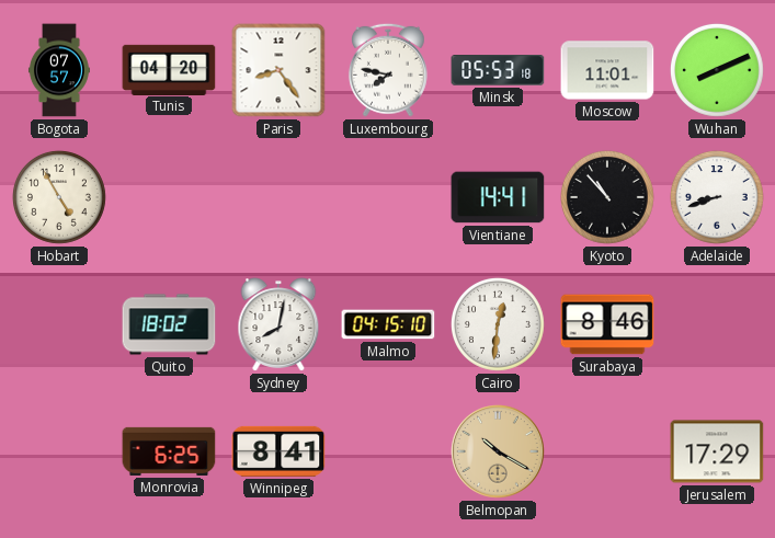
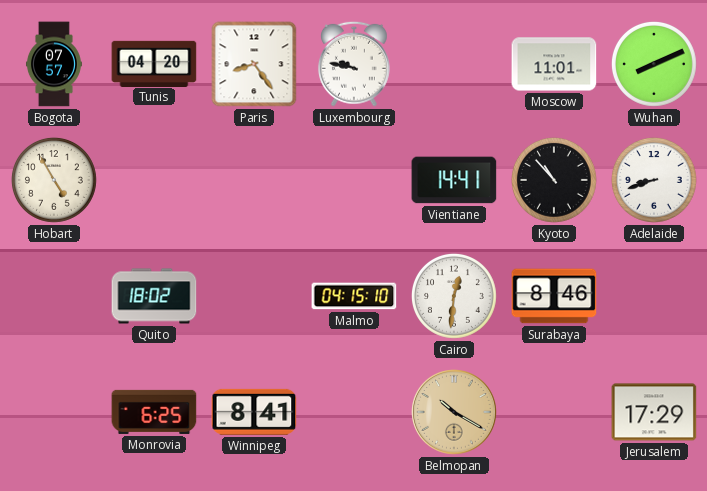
Luxembourg: 7:47 -> 9:47 (354, 64)
Minsk: 05:53 -> none (498, 70)
Sydney: 8:02 -> none (278, 324)
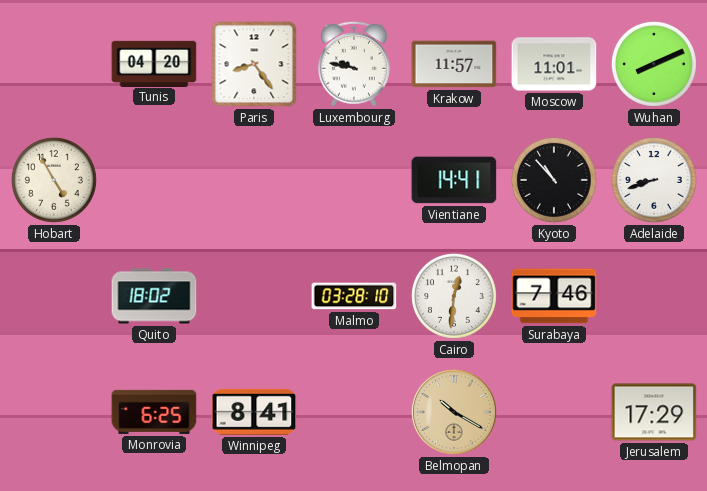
Bogota: 07:57 -> none (54, 64)
Krakow: none -> 11:57 (454, 64)
Malmo: 04:15 -> 03:28 (354, 296)
Surabaya: 8:46 -> 7:46 (554, 296)
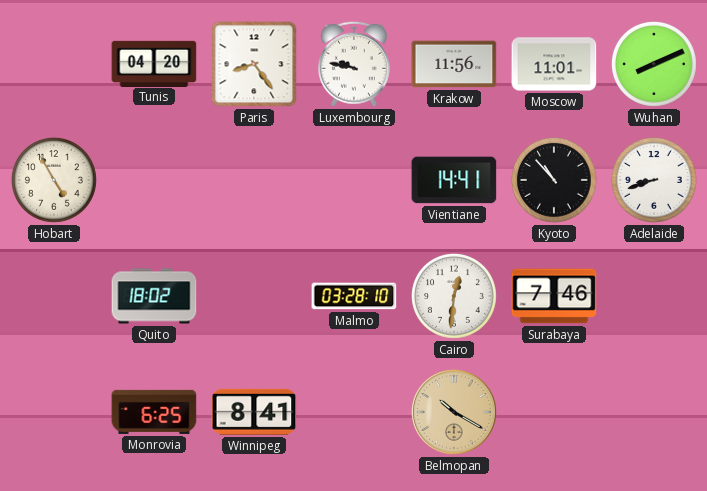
Krakow: 11:57 -> 11:56 (454, 64)
Jerusalem: 17:29 -> none (654, 412)
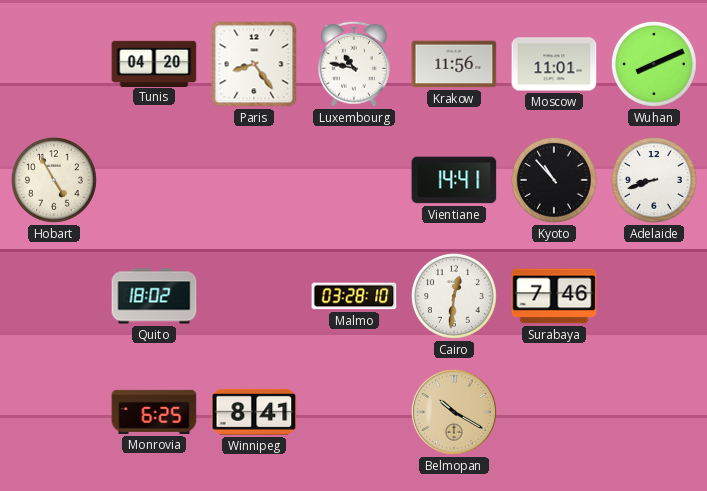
Luxembourg: 9:47 -> 10:47 (354, 64)
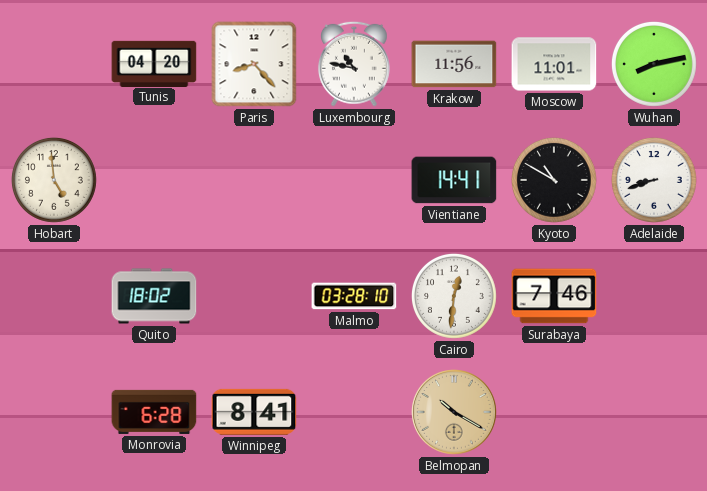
Paris: 8:24 -> 8:23 (254, 64)
Wuhan: 8:11 -> 8:13 (654, 64)
Hobart: 4:55 -> 4:59 (54, 180)
Kyoto: 10:53 -> 10:50 (554, 180)
Monrovia: 6:25 -> 6:28 (154, 412)
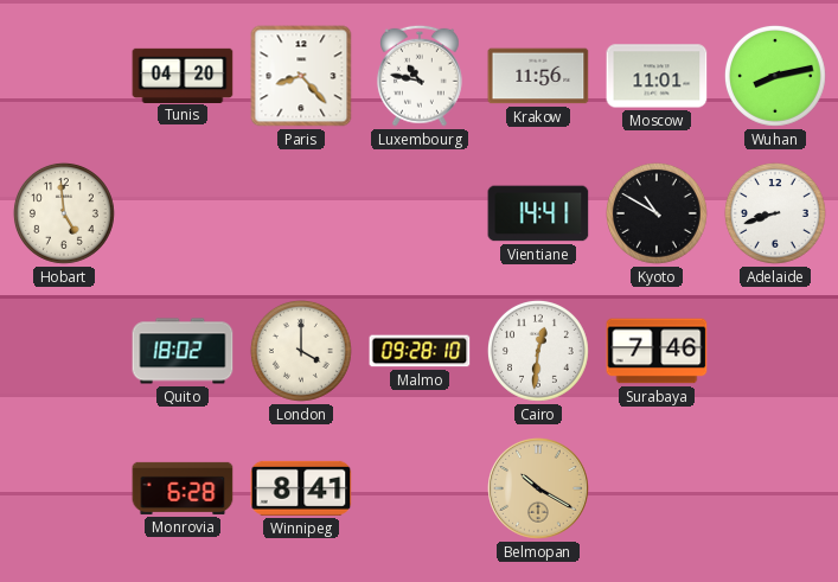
London: none -> 4:00 (301, 351)
Malmo: 03:28 -> 09:28 (420, 351)
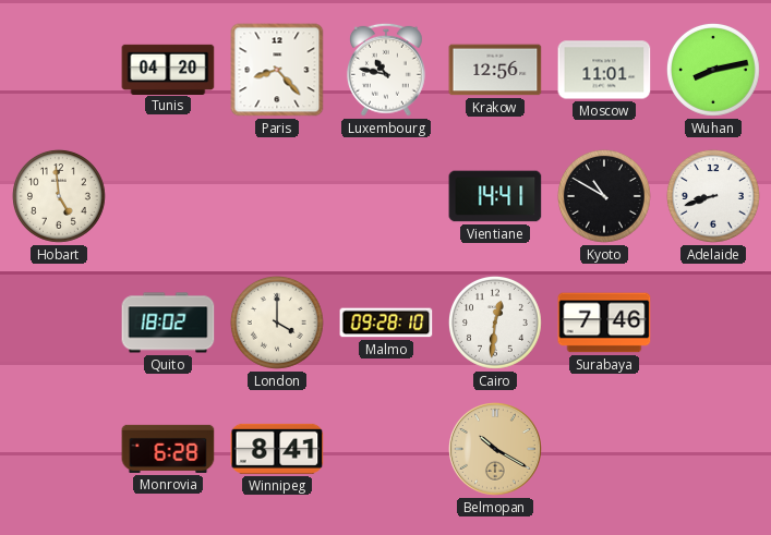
Krakow: 11:56 -> 12:56 (495, 70)
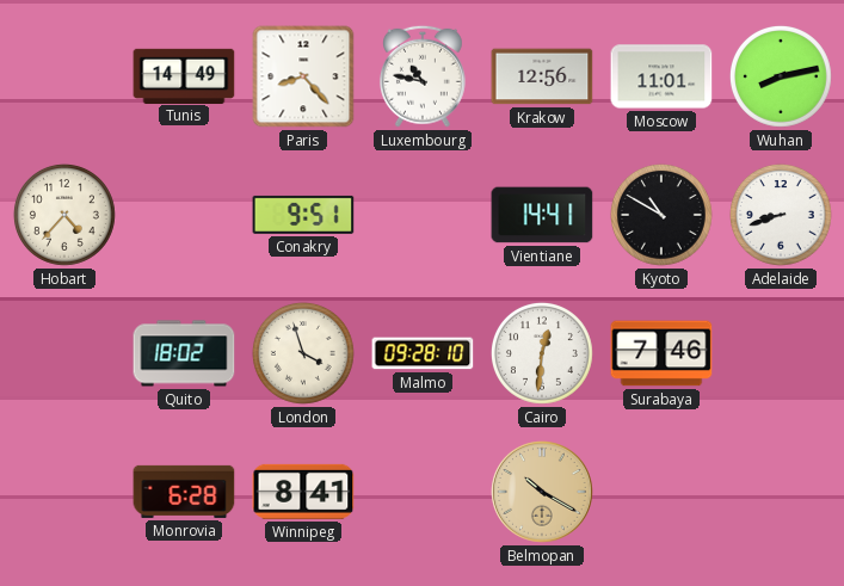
Tunis: 04:20 -> 14:49 (184, 75)
Hobart: 4:59 -> 4:37 (64, 215)
Conakry: none -> 9:51 (303, 215)
London: 4:00 -> 3:57 (303, 353)
